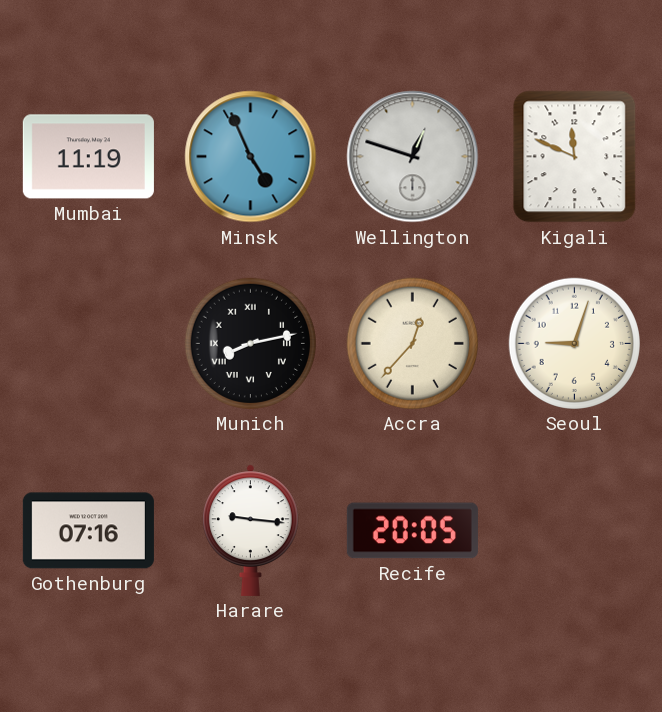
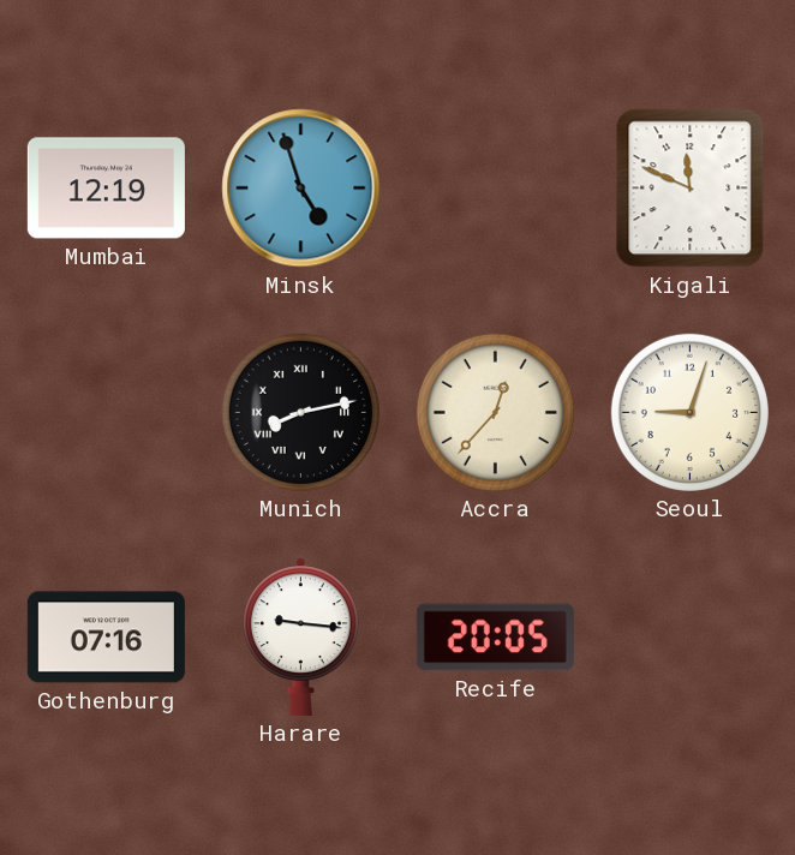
Mumbai: 11:19 -> 12:19 (106, 189)
Minsk: 4:56 -> 4:57 (301, 189)
Wellington: 12:48 -> none (413, 157)
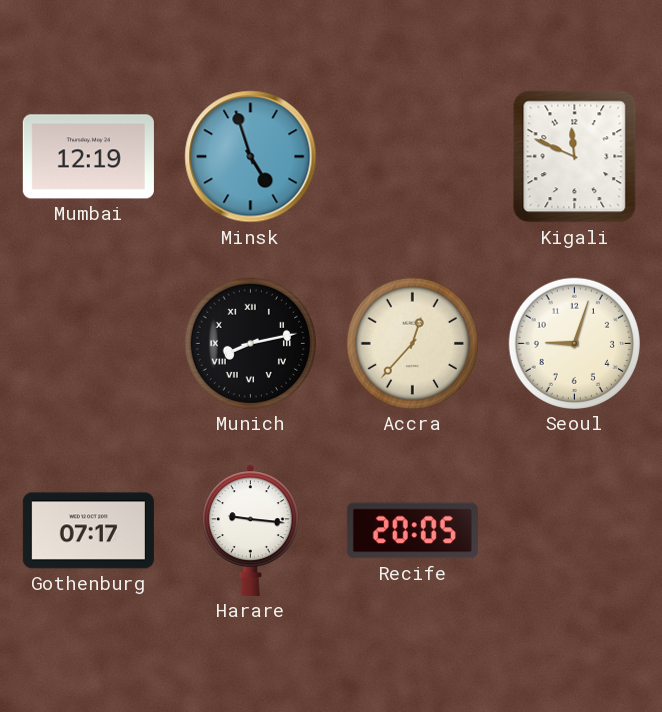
Gothenburg: 07:16 -> 07:17 (88, 531)
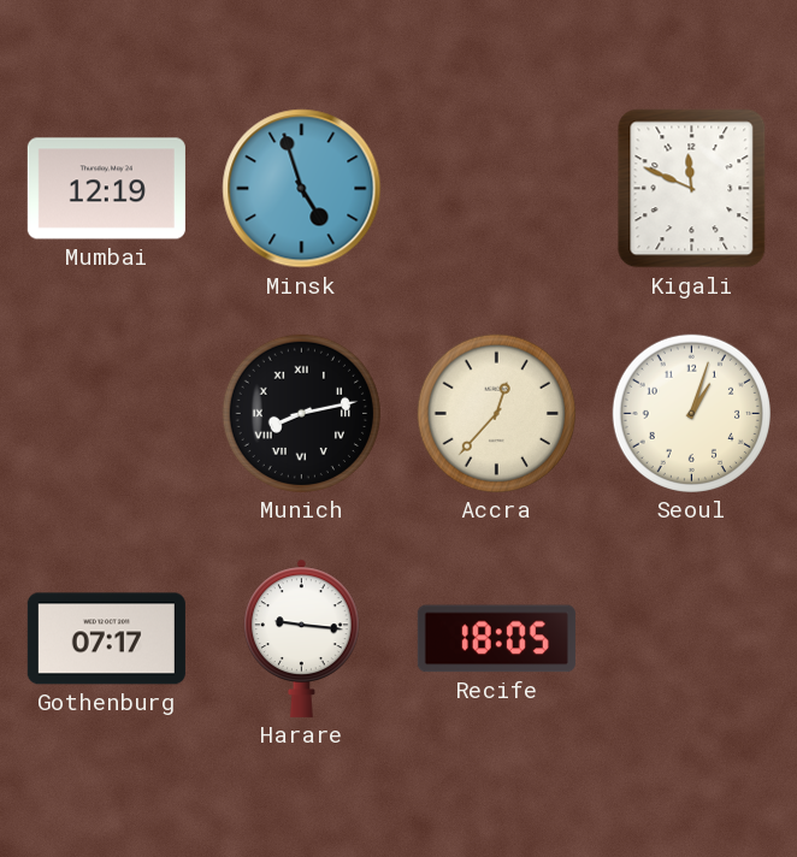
Seoul: 9:03 -> 1:03 (691, 413)
Recife: 20:05 -> 18:05 (496, 639)
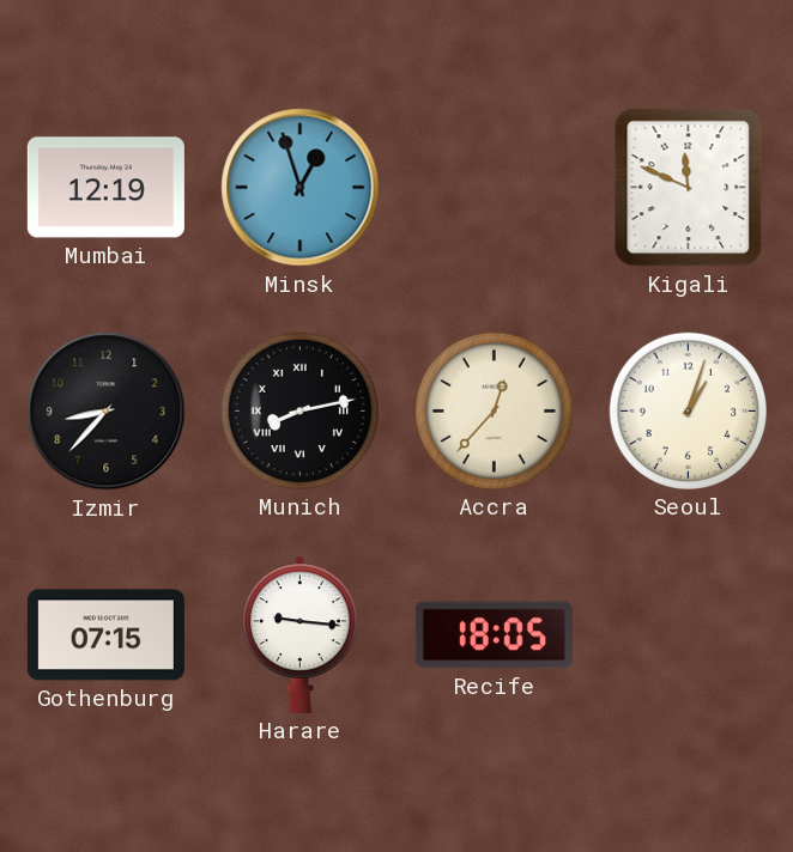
Minsk: 4:57 -> 12:57 (301, 188)
Izmir: none -> 8:37 (107, 412)
Gothenburg: 07:17 -> 07:15 (105, 635)
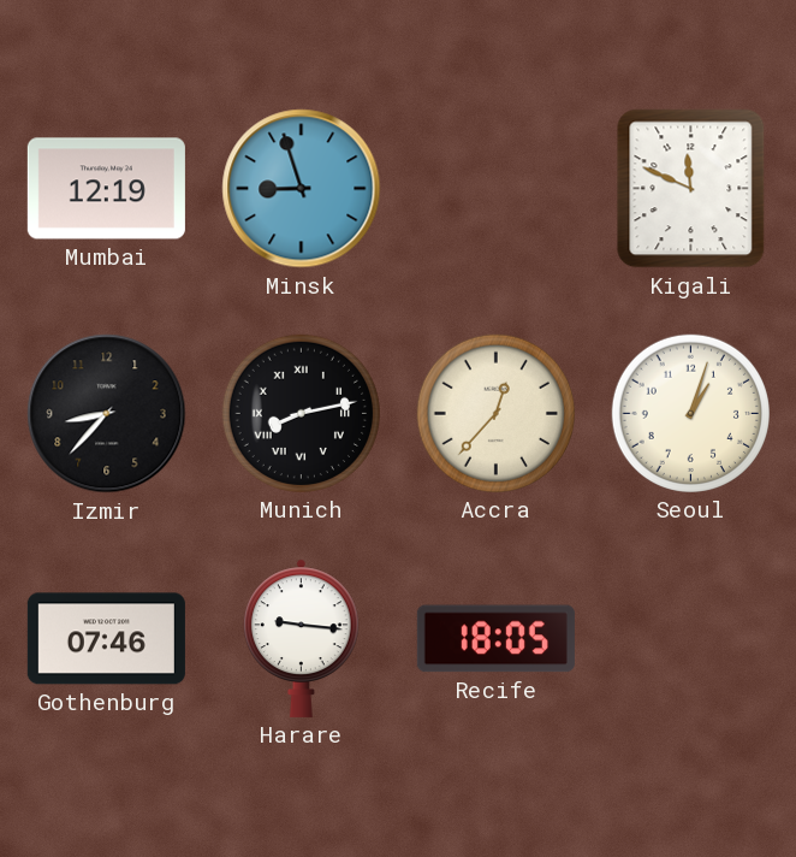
Minsk: 12:57 -> 8:57 (302, 189)
Gothenburg: 07:15 -> 07:46 (106, 639)
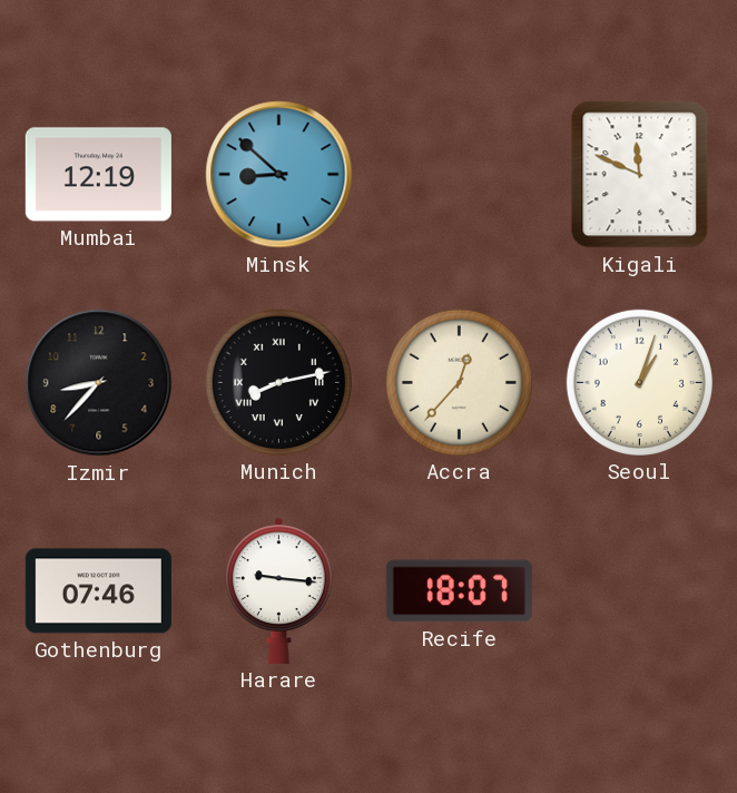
Minsk: 8:57 -> 8:52 (279, 175)
Recife: 18:05 -> 18:07 (459, 591)
